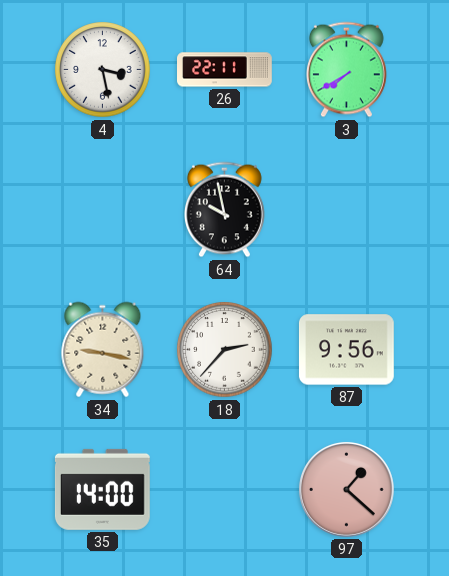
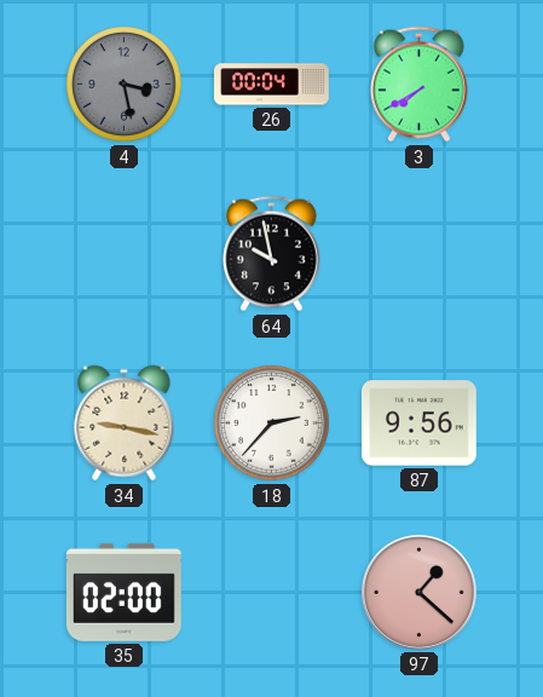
4 dial: white -> grey (125, 85)
26: 22:11 -> 00:04 (272, 85)
35: 14:00 -> 02:00 (123, 592)
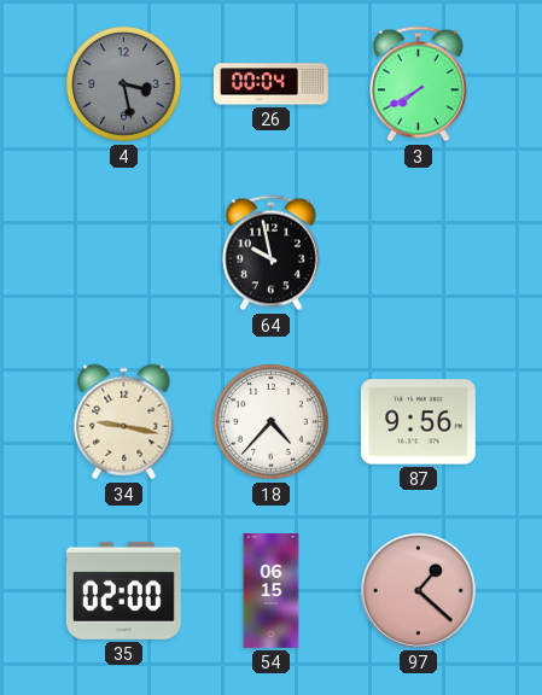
18: 2:37 -> 4:37 (272, 422)
54: none -> 06:15 (272, 591)
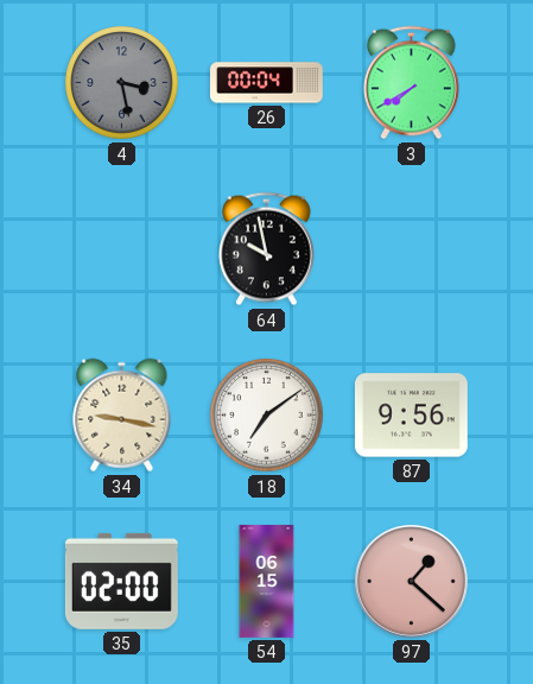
18: 4:37 -> 7:09 (267, 416)
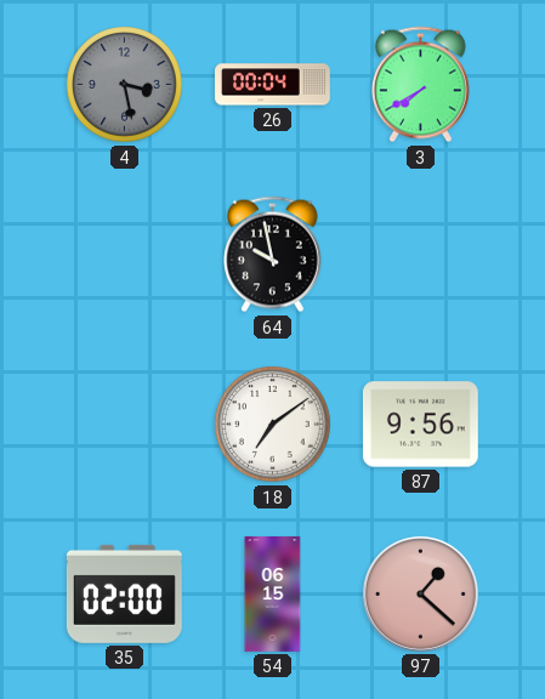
34: 9:17 -> none (122, 416)
